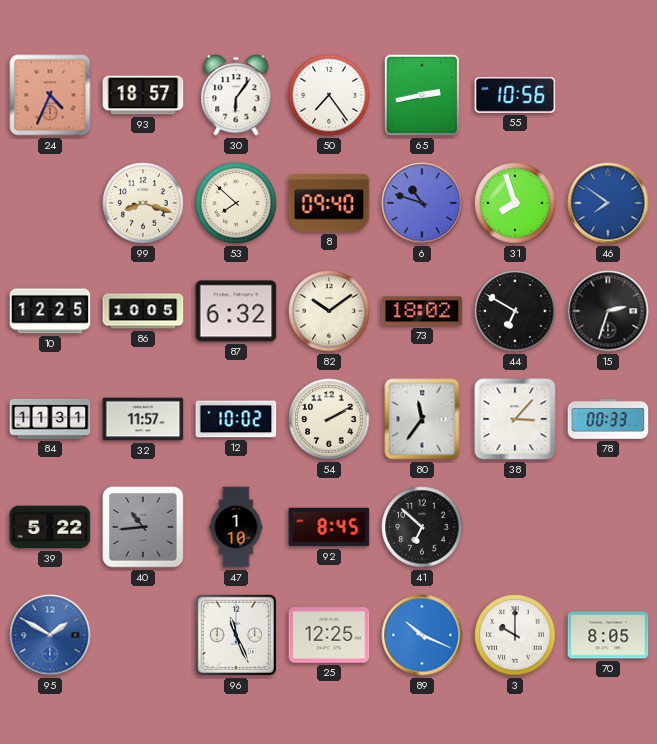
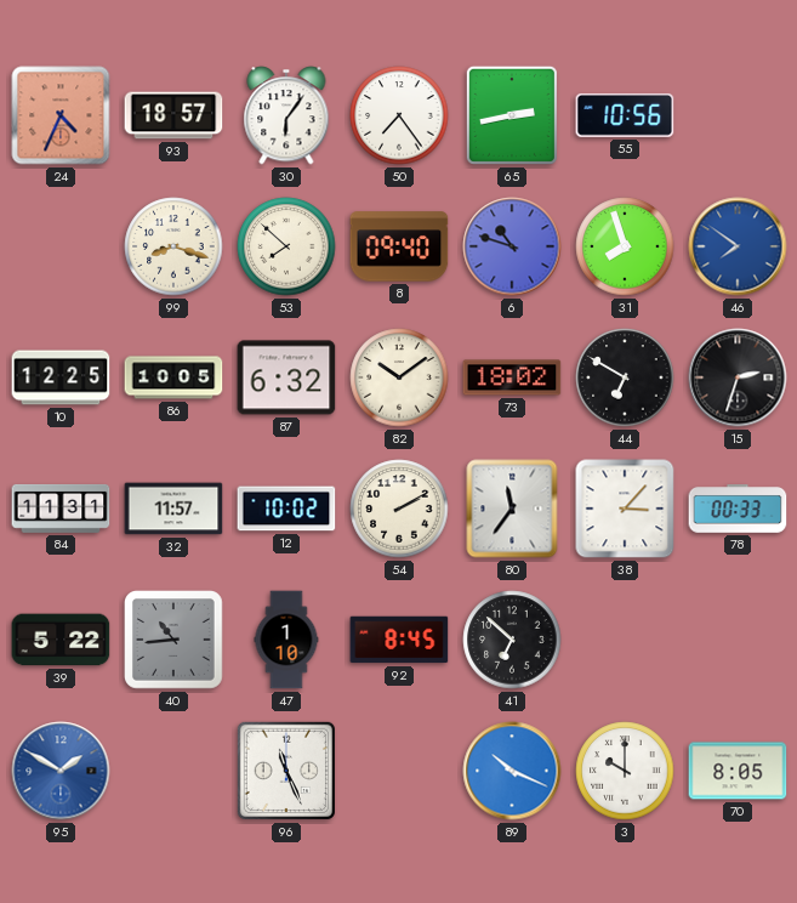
25: 12:25 -> none (329, 635)
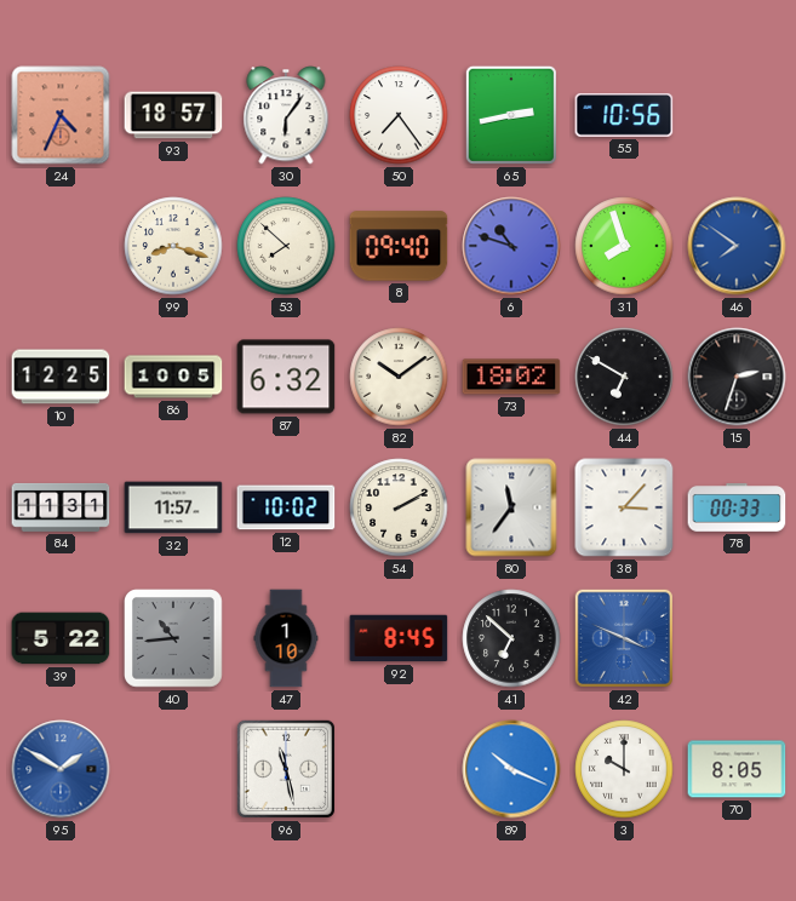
42: none -> 3:49 (624, 638)
96: 11:26 -> 11:28 (286, 769)
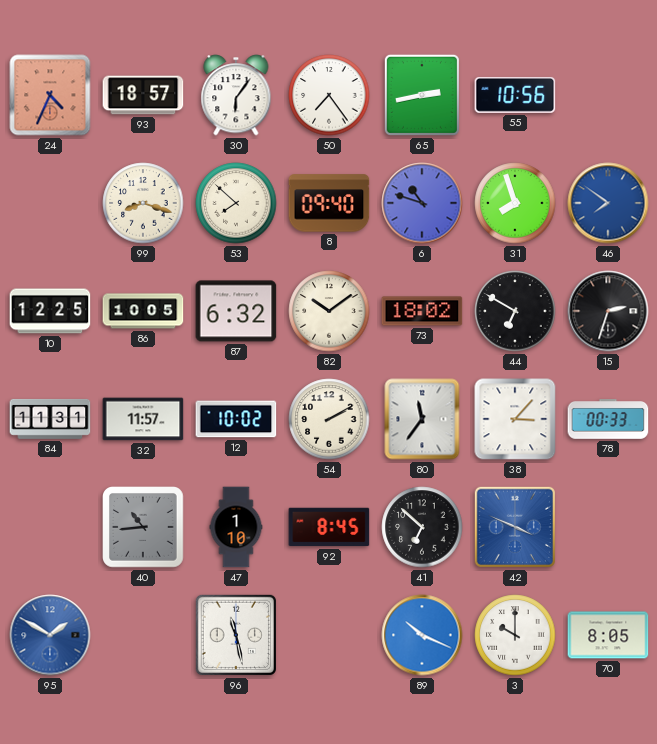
39: 5:22 -> none (61, 638)
